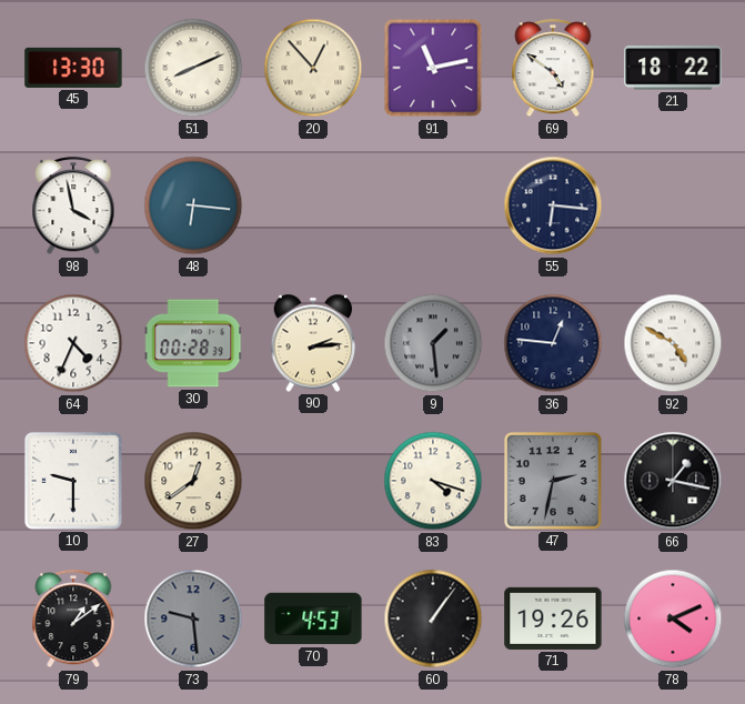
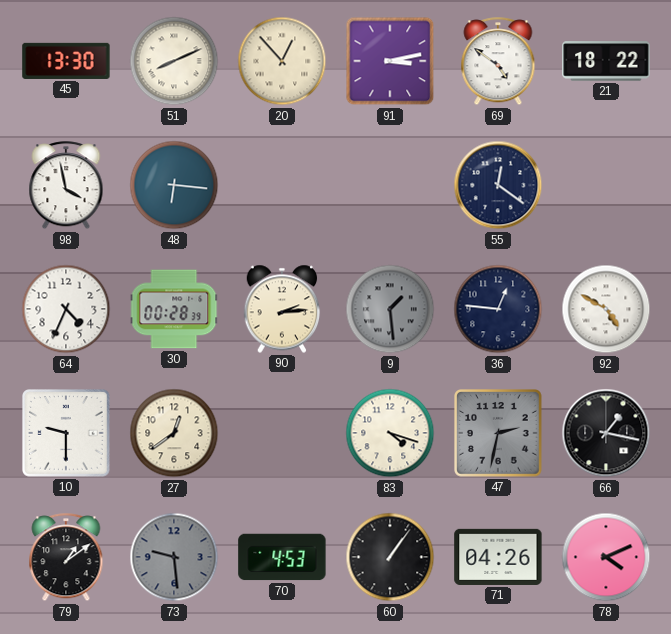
91: 11:13 -> 3:13 (390, 61)
55: 6:16 -> 12:21 (498, 185)
71: 19:26 -> 04:26 (498, 557)
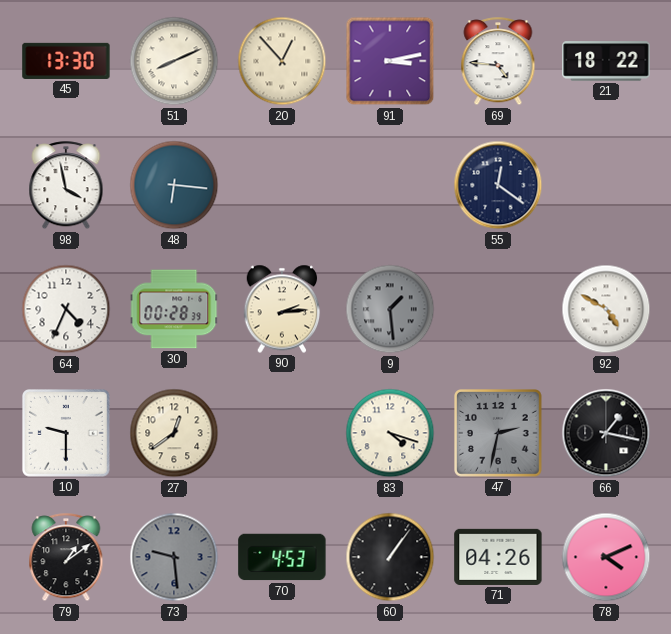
69: 4:51 -> 4:46 (498, 62)
36: 12:46 -> none (498, 309)
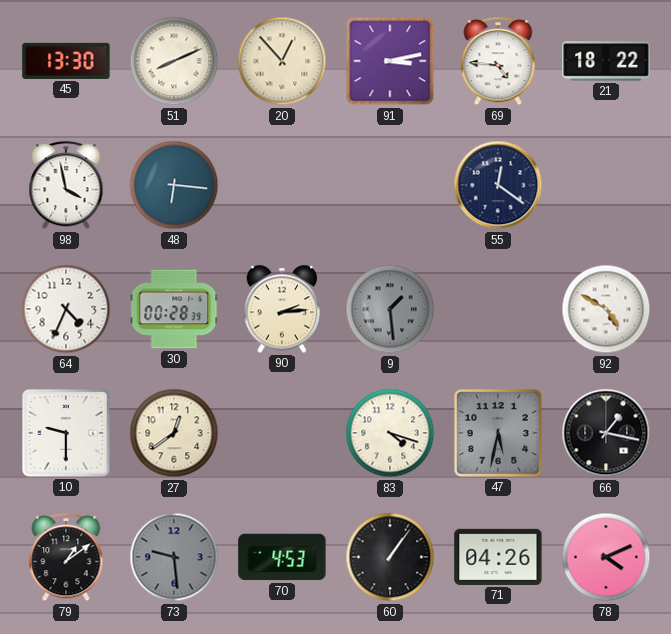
47: 2:32 -> 5:32 (499, 434)
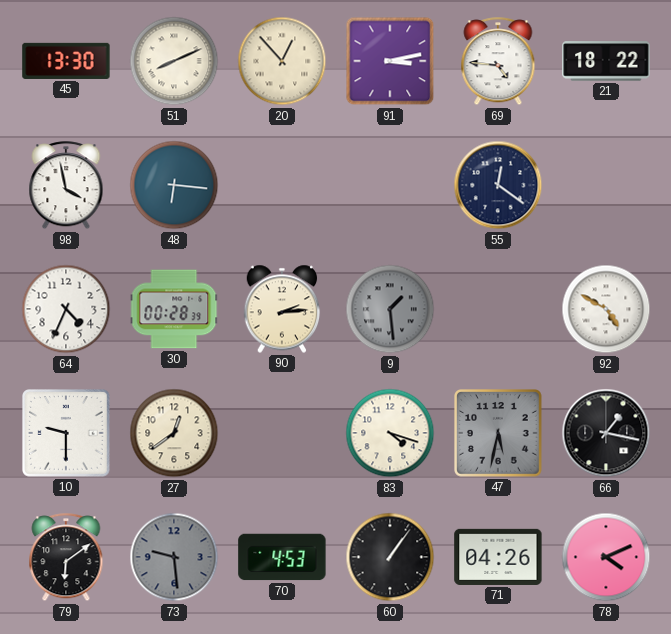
79: 1:09 -> 6:09 (66, 558)
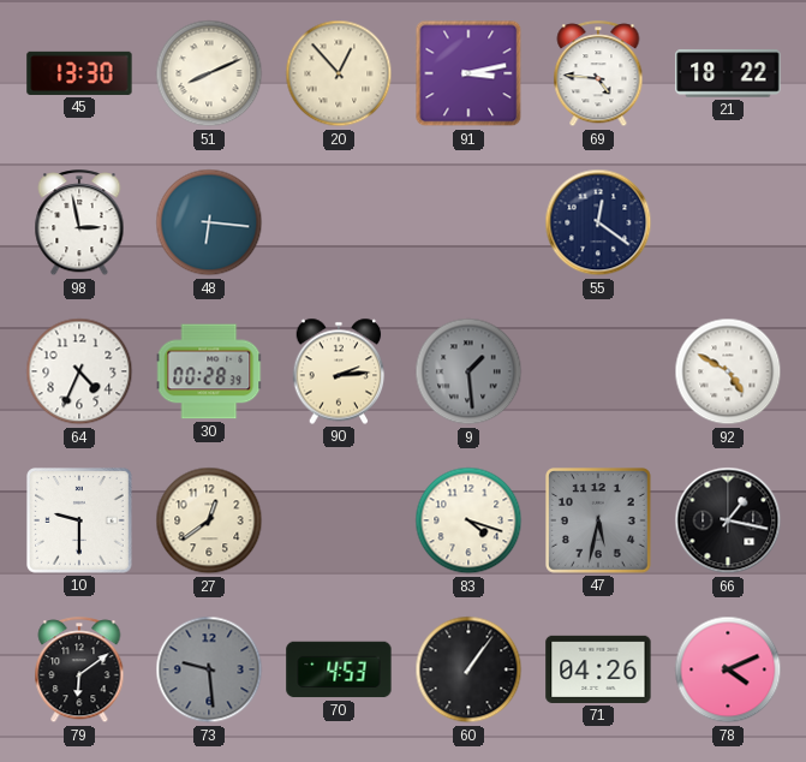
98: 3:58 -> 2:58 (79, 224)
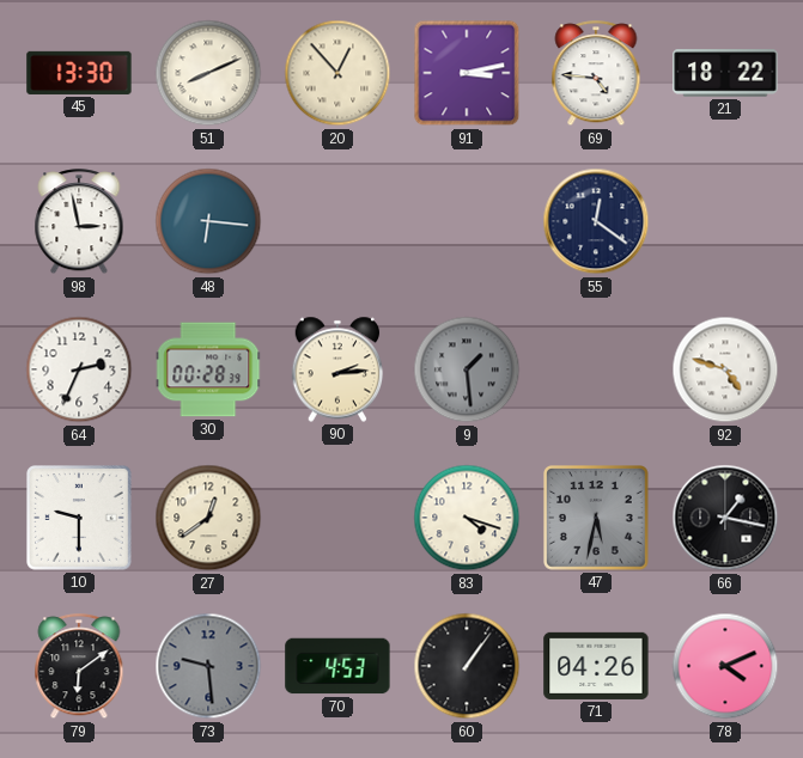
64: 4:34 -> 2:34 (79, 369)
92: 4:50 -> 4:48 (725, 369)
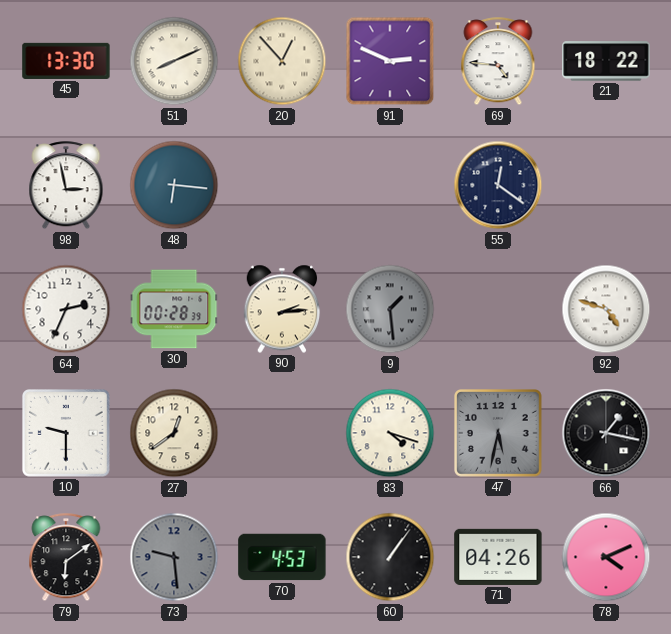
91: 3:13 -> 2:49 (390, 61)
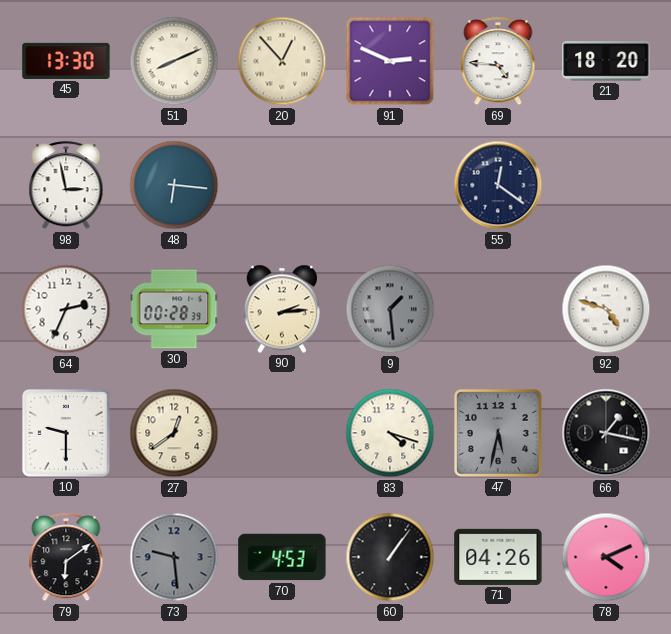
21: 18:22 -> 18:20 (606, 61)
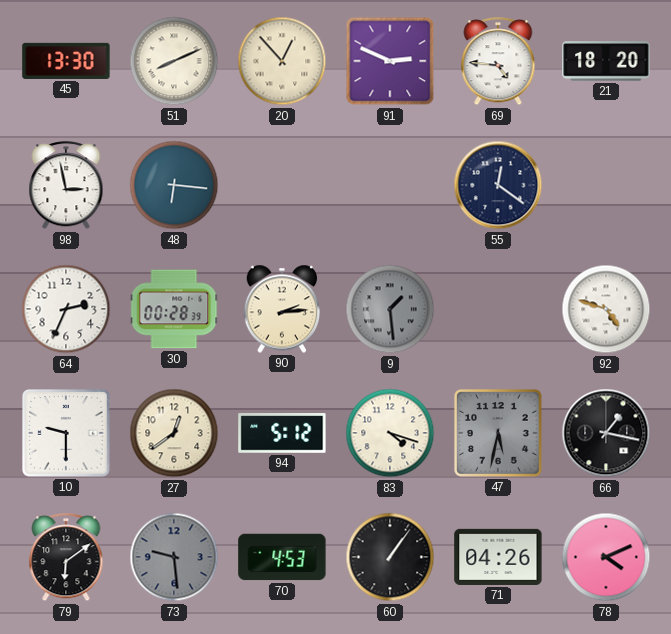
94: none -> 5:12 (282, 433)
